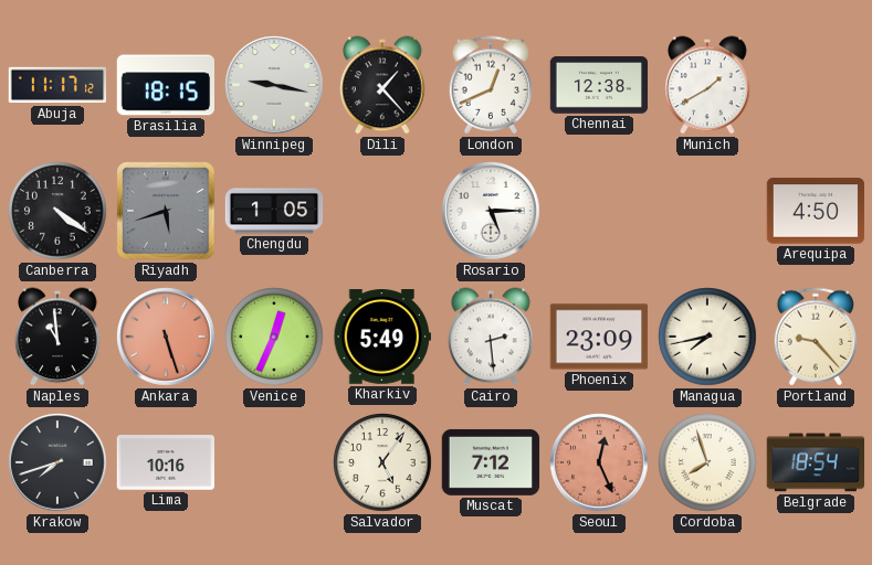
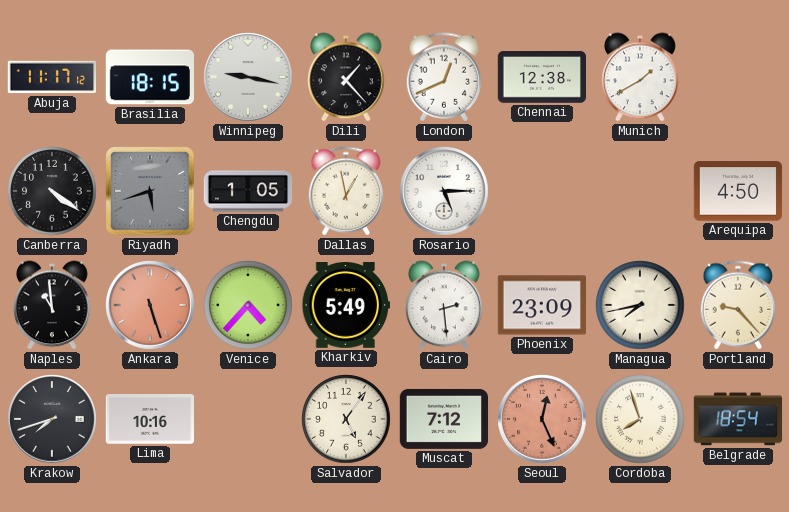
Dallas: none -> 12:58 (346, 191)
Venice: 12:34 -> 4:37 (248, 305)
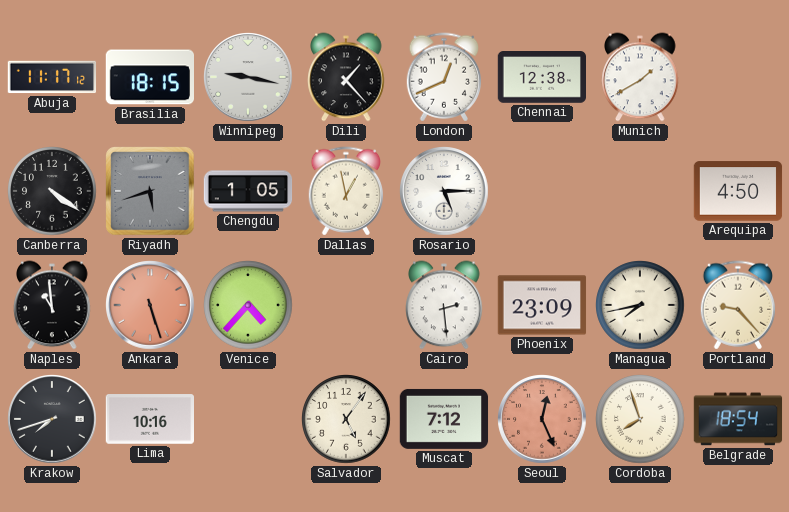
Kharkiv: 5:49 -> none (345, 306)
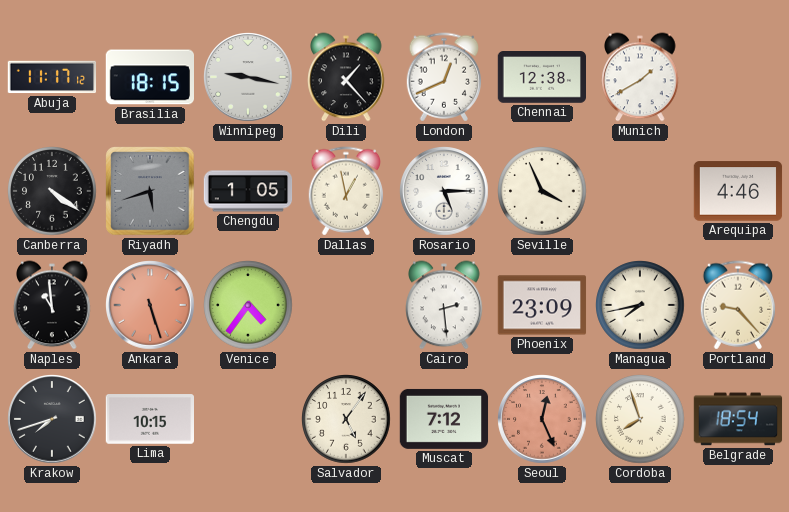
Seville: none -> 3:56 (542, 191)
Arequipa: 4:50 -> 4:46 (738, 191)
Venice: 4:37 -> 4:36 (248, 305)
Lima: 10:16 -> 10:15 (150, 419)
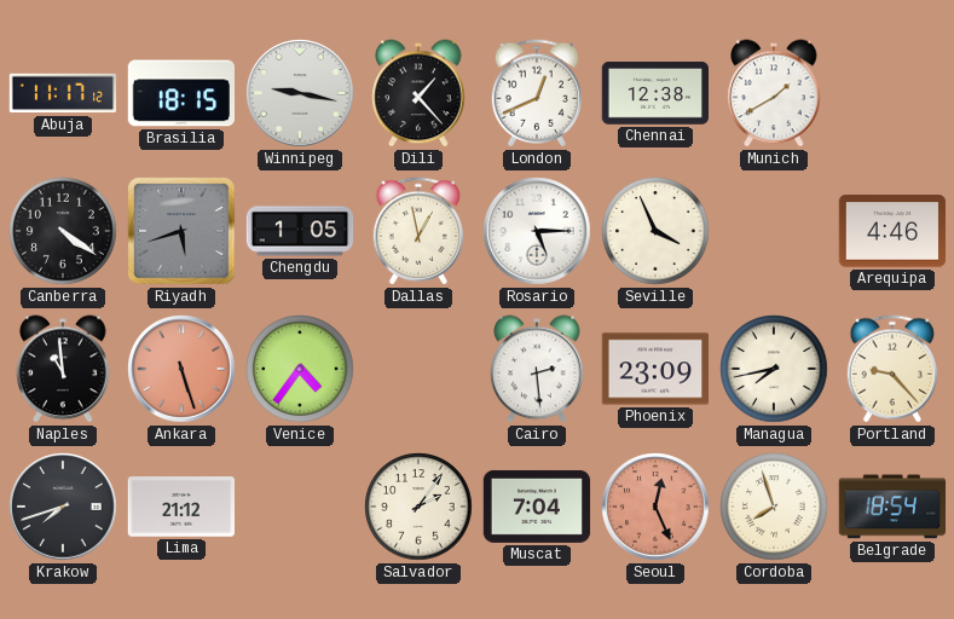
Lima: 10:15 -> 21:12 (181, 507)
Salvador: 5:06 -> 2:06 (418, 507)
Muscat: 7:12 -> 7:04 (537, 507)
